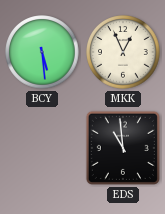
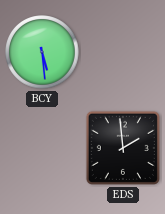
MKK: 12:56 -> none (123, 52)
EDS: 10:59 -> 1:59 (123, 148)
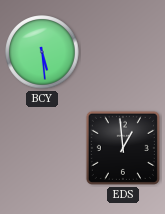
EDS: 1:59 -> 12:59 (123, 148)
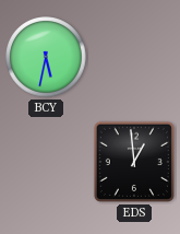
BCY: 5:29 -> 5:32 (46, 57)
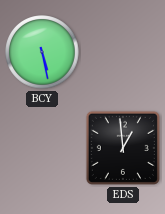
BCY: 5:32 -> 5:28 (42, 52)
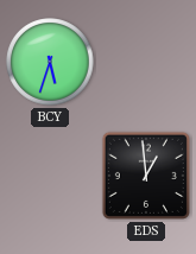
BCY: 5:28 -> 5:33 (50, 62)
